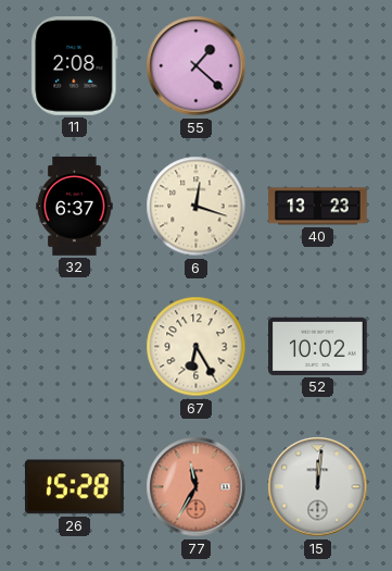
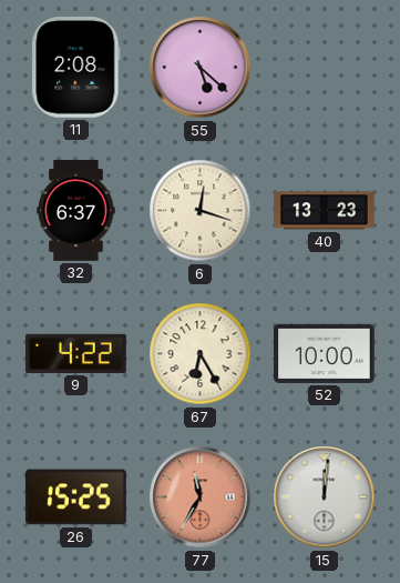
55: 1:22 -> 5:22 (201, 68)
9: none -> 4:22 (76, 353)
52: 10:02 -> 10:00 (325, 353)
26: 15:28 -> 15:25 (76, 497)
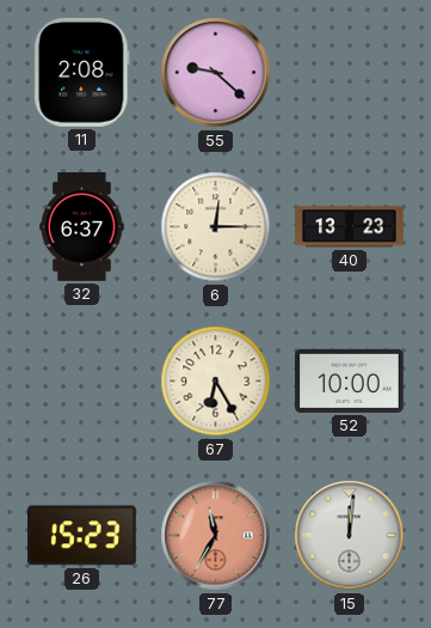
55: 5:22 -> 9:22 (216, 73)
6: 12:18 -> 12:15 (216, 227)
9: 4:22 -> none (76, 353)
26: 15:25 -> 15:23 (82, 536)
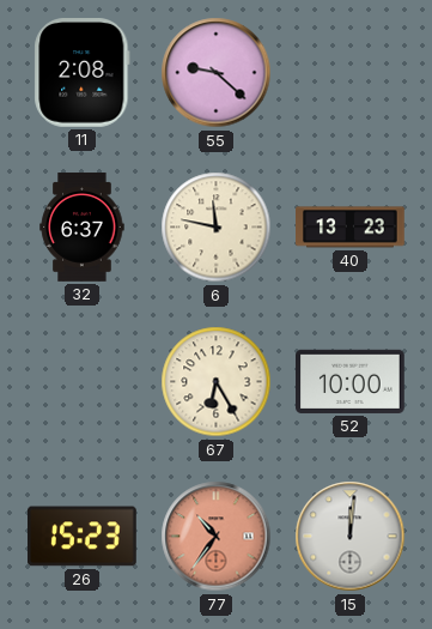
6: 12:15 -> 11:47 (217, 228)
77: 11:35 -> 10:36 (217, 537)
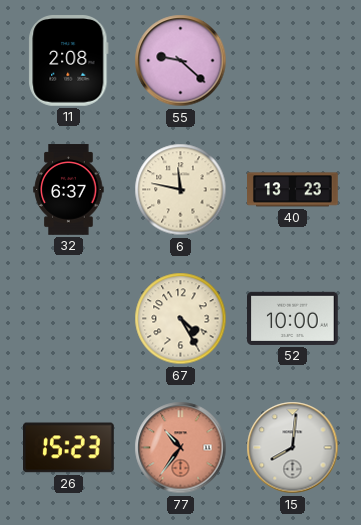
67: 6:25 -> 4:25 (181, 319)
15: 12:01 -> 8:01 (293, 448)
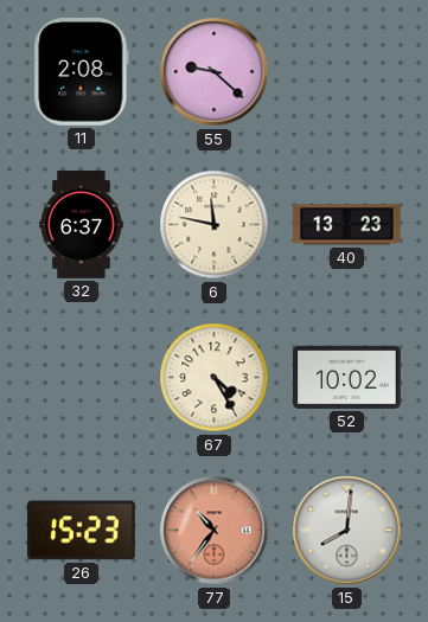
52: 10:00 -> 10:02 (347, 377)
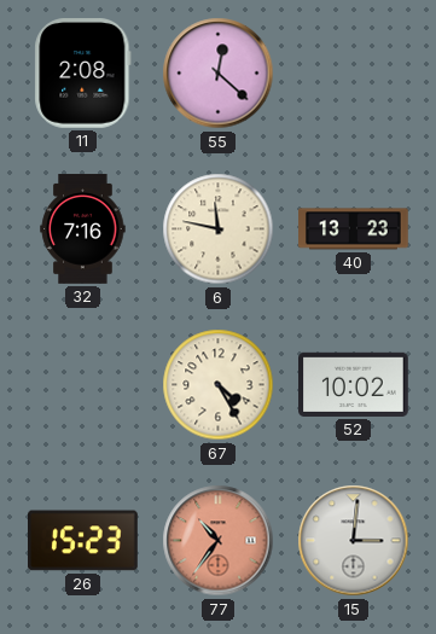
55: 9:22 -> 12:22 (219, 74)
32: 6:37 -> 7:16 (83, 229)
15: 8:01 -> 3:01 (354, 541)
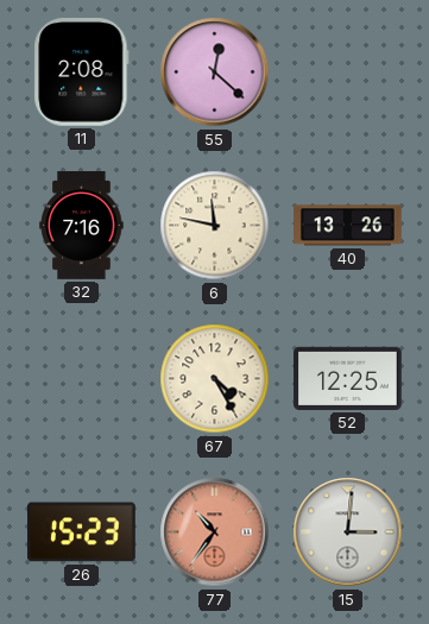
40: 13:23 -> 13:26 (348, 226)
52: 10:02 -> 12:25 (348, 378)
